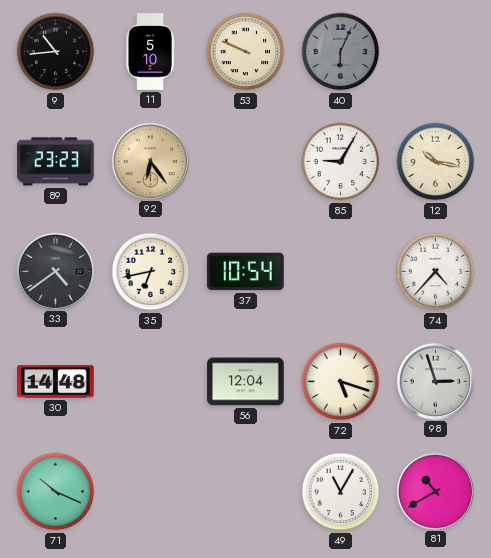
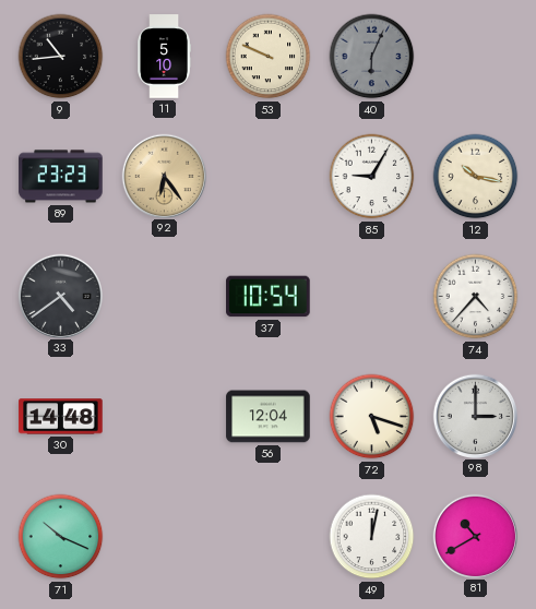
35: 6:43 -> none (151, 272)
98: 2:57 -> 3:00 (475, 416)
49: 11:05 -> 12:02 (372, 537)
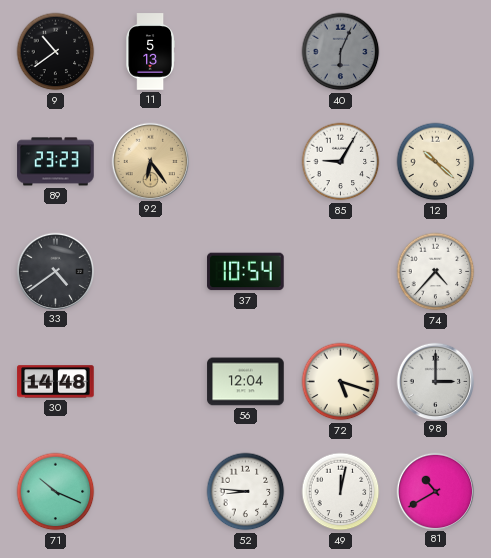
9: 10:44 -> 10:39 (56, 52)
11: 5:10 -> 5:13 (150, 52)
53: 9:49 -> none (269, 57)
12: 10:17 -> 10:22 (436, 162)
52: none -> 8:46 (246, 492)
